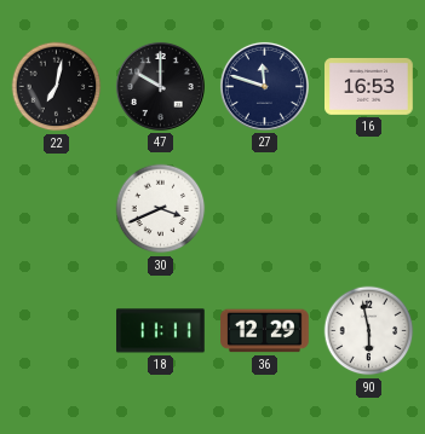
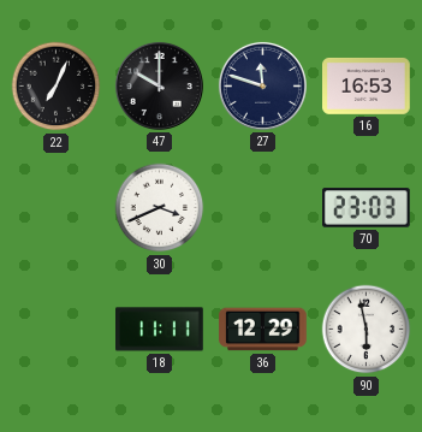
22: 7:02 -> 7:04 (57, 87)
70: none -> 23:03 (367, 208)
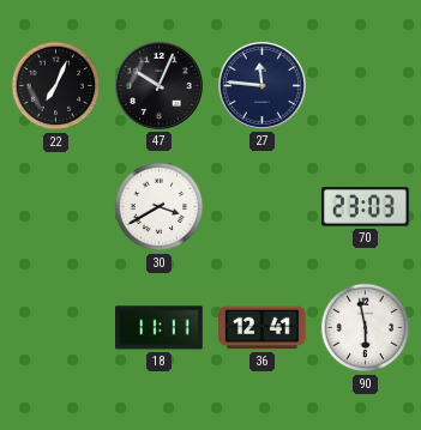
47: 10:00 -> 10:04 (158, 85)
27: 11:48 -> 11:46 (261, 85)
16: 16:53 -> none (367, 85)
30: 3:41 -> 3:40 (160, 207)
36: 12:29 -> 12:41 (263, 328)
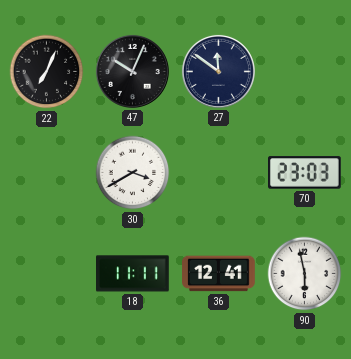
27: 11:46 -> 11:51 (218, 71)
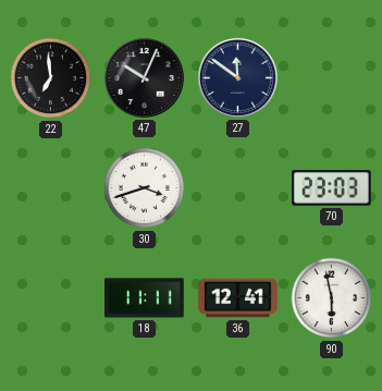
22: 7:04 -> 6:59 (51, 78)
30: 3:40 -> 3:42 (145, 188)
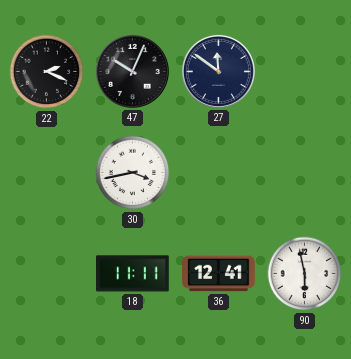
22: 6:59 -> 2:19 (47, 72)
30: 3:42 -> 3:43 (133, 173)
70: 23:03 -> none (332, 188)
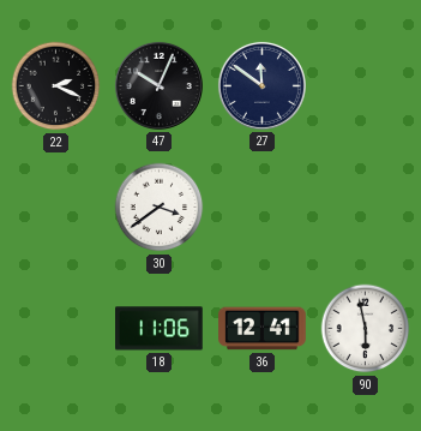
30: 3:43 -> 3:39 (160, 208)
18: 11:11 -> 11:06 (160, 329)
